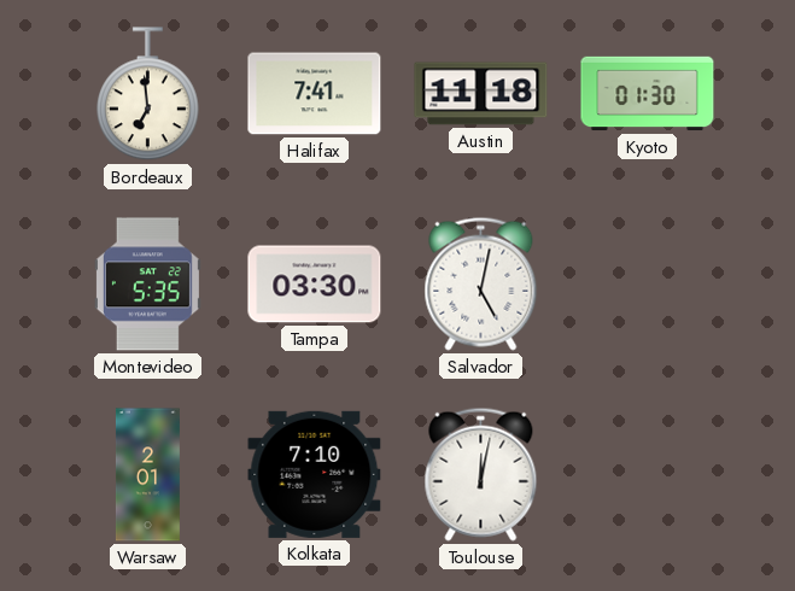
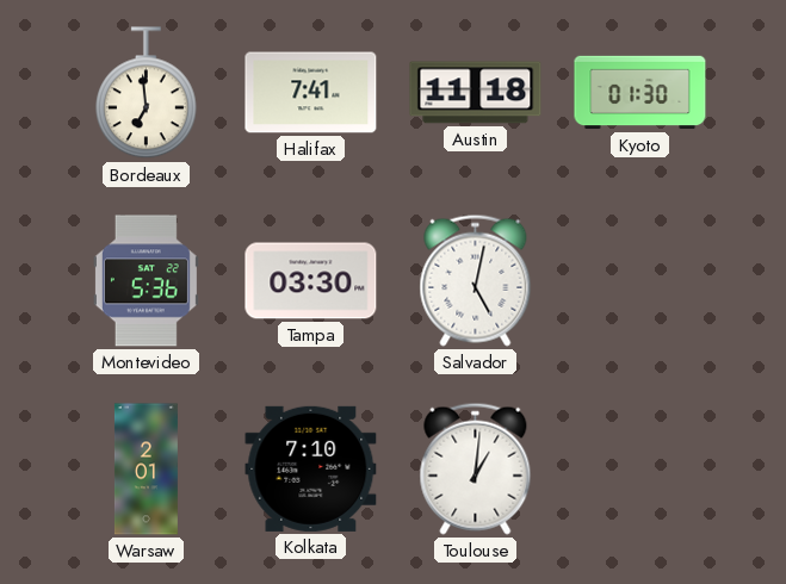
Montevideo: 5:35 -> 5:36 (146, 281)
Toulouse: 12:02 -> 1:01 (476, 468)
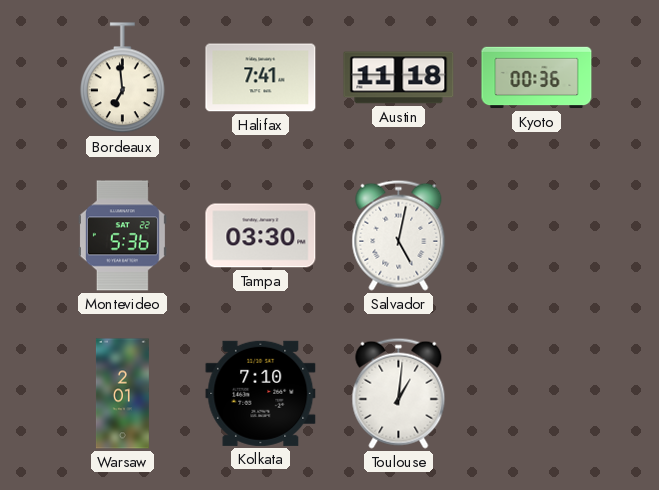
Kyoto: 01:30 -> 00:36 (537, 78)
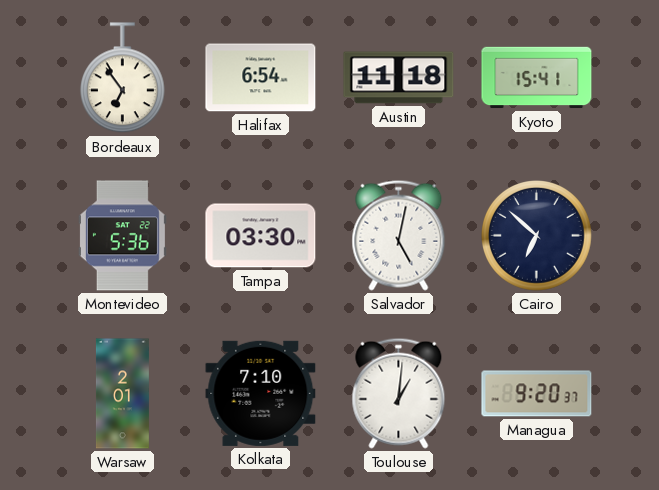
Bordeaux: 6:59 -> 6:54 (122, 78)
Halifax: 7:41 -> 6:54 (261, 78)
Kyoto: 00:36 -> 15:41 (537, 78)
Cairo: none -> 6:52 (537, 236)
Managua: none -> 9:20 (537, 394)
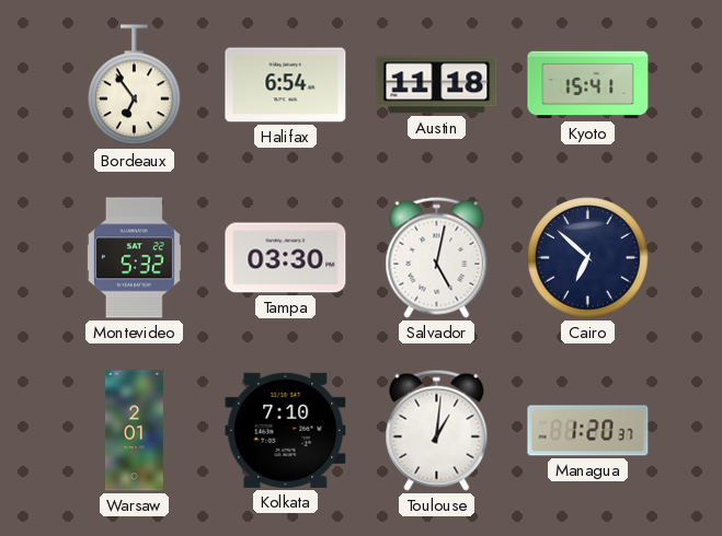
Montevideo: 5:36 -> 5:32 (134, 258)
Managua: 9:20 -> 1:20 (588, 431)
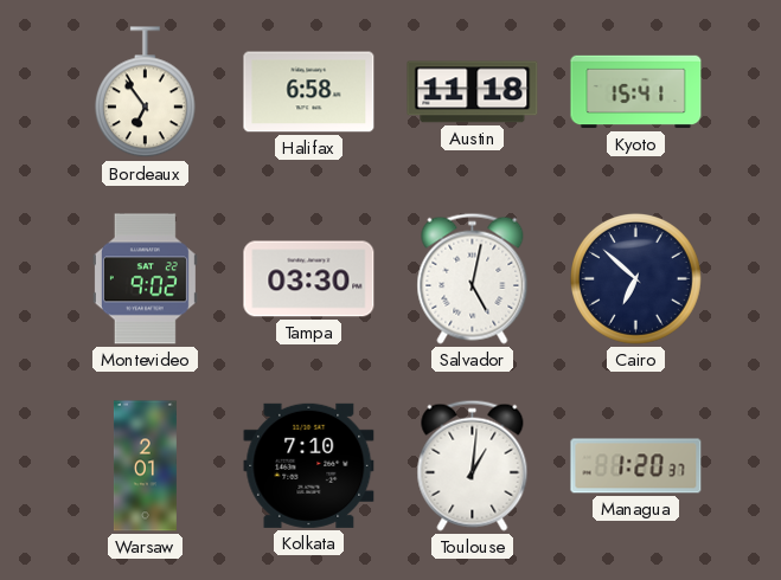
Halifax: 6:54 -> 6:58 (309, 92)
Montevideo: 5:32 -> 9:02 (145, 279)
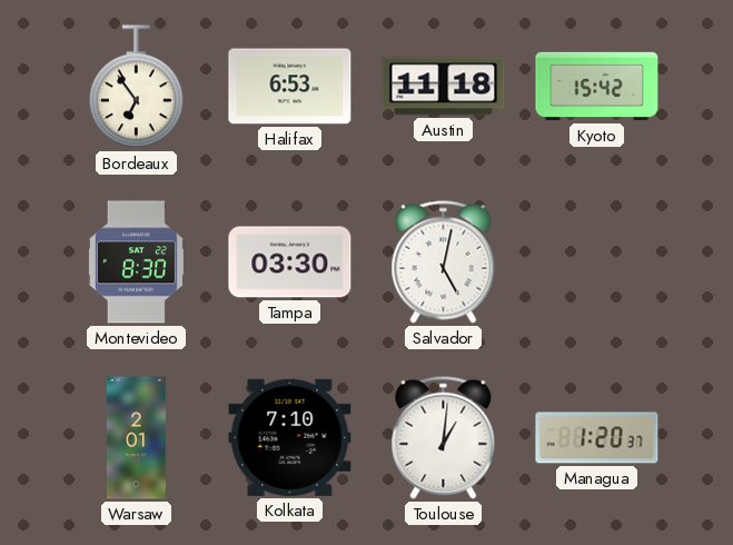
Halifax: 6:58 -> 6:53 (290, 87)
Kyoto: 15:41 -> 15:42 (597, 87)
Montevideo: 9:02 -> 8:30 (136, 262)
Cairo: 6:52 -> none (636, 279)
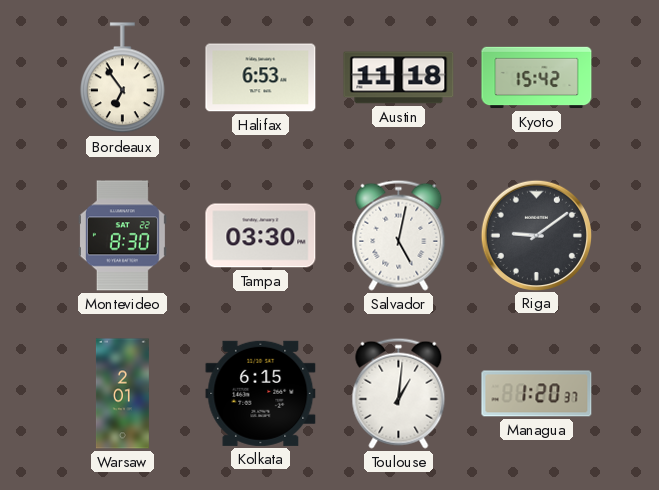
Riga: none -> 9:09 (536, 235)
Kolkata: 7:10 -> 6:15 (261, 393)
